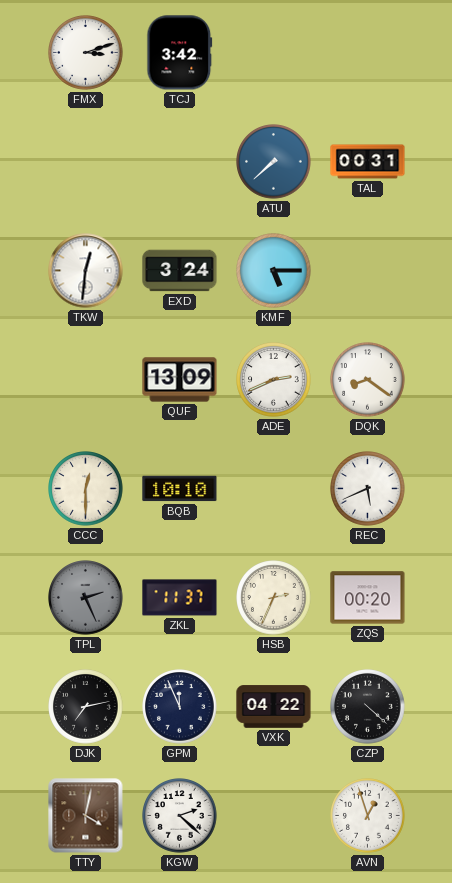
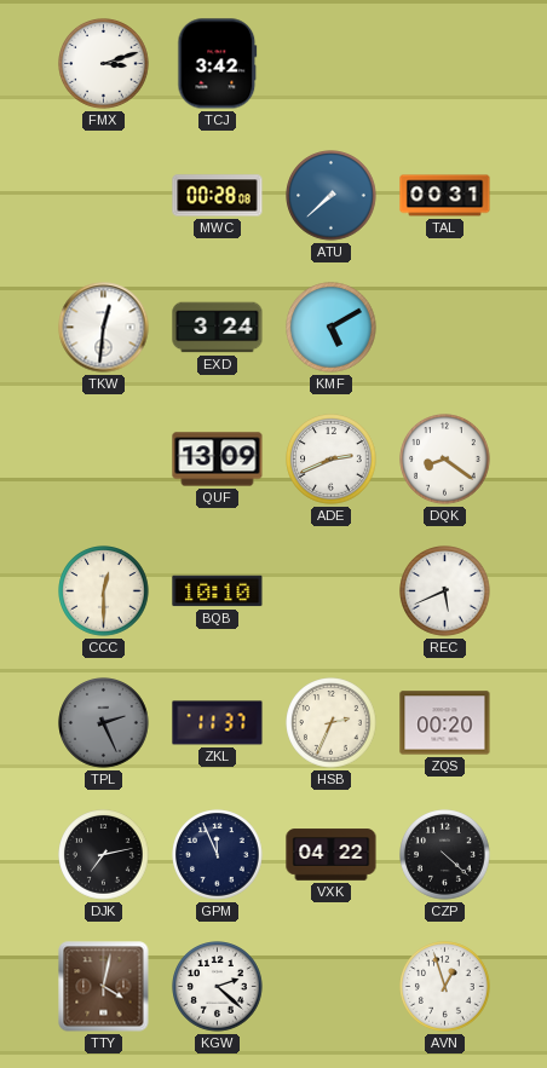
MWC: none -> 00:28 (218, 196)
KMF: 5:15 -> 5:10 (332, 328)
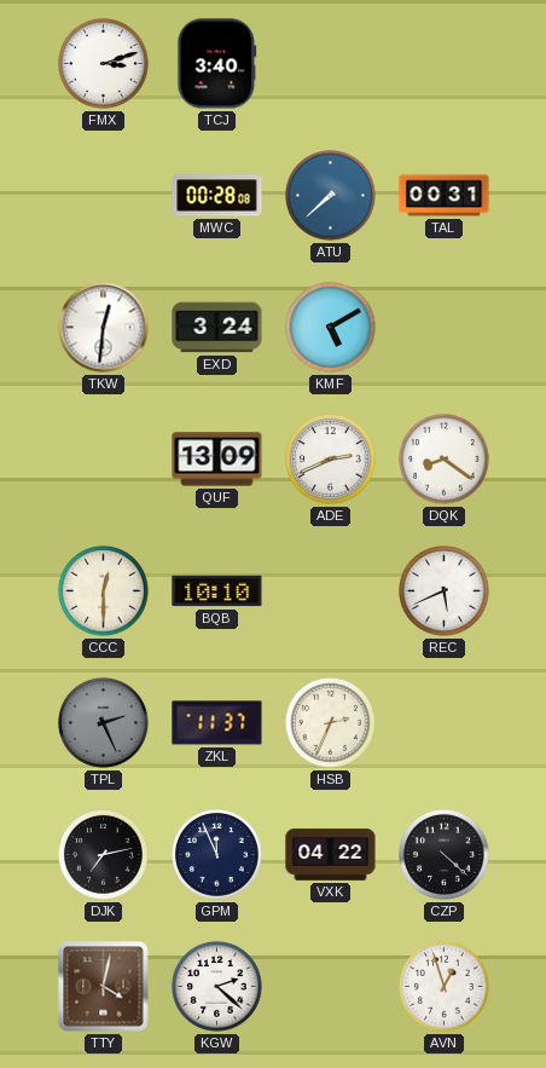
TCJ: 3:42 -> 3:40 (217, 64)
ZQS: 00:20 -> none (445, 723)
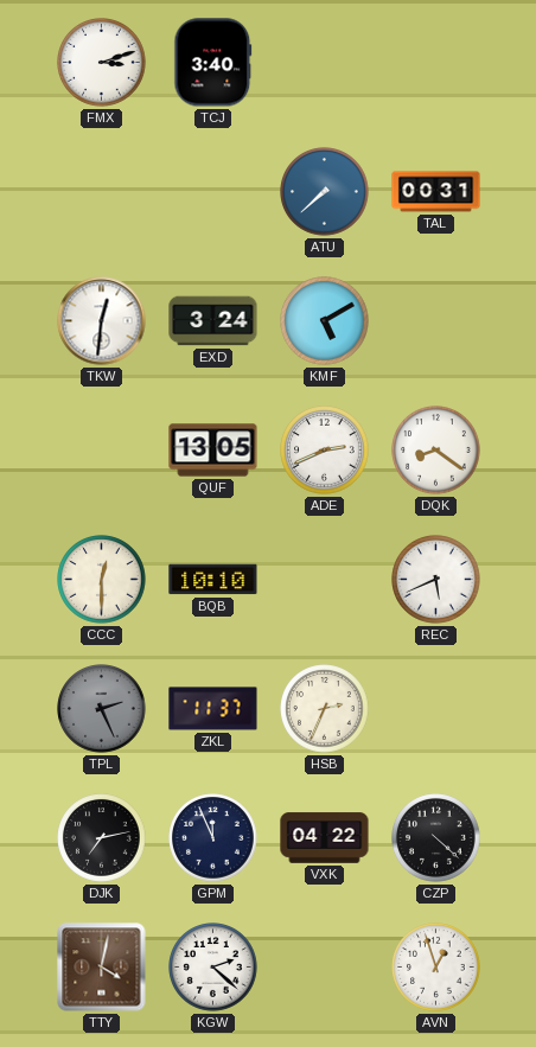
MWC: 00:28 -> none (217, 196)
QUF: 13:09 -> 13:05 (213, 451)
